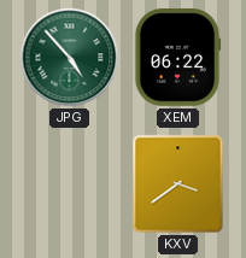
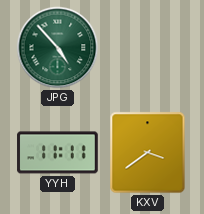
XEM: 06:22 -> none (177, 58)
YYH: none -> 11:11 (58, 153)
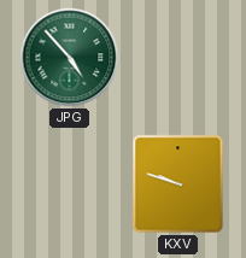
YYH: 11:11 -> none (58, 153)
KXV: 3:39 -> 9:48 (178, 184)
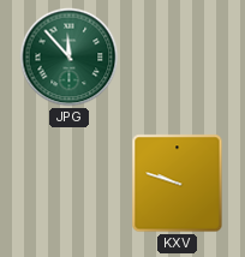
JPG: 4:53 -> 11:53 (70, 58)
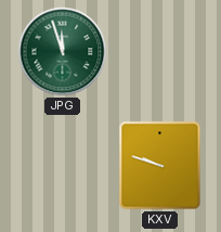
JPG: 11:53 -> 11:57 (63, 52)
